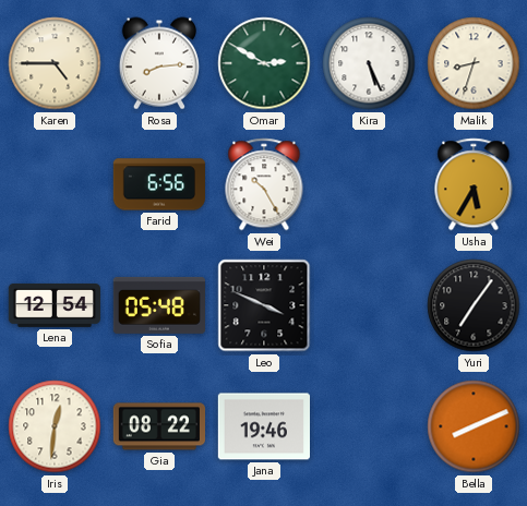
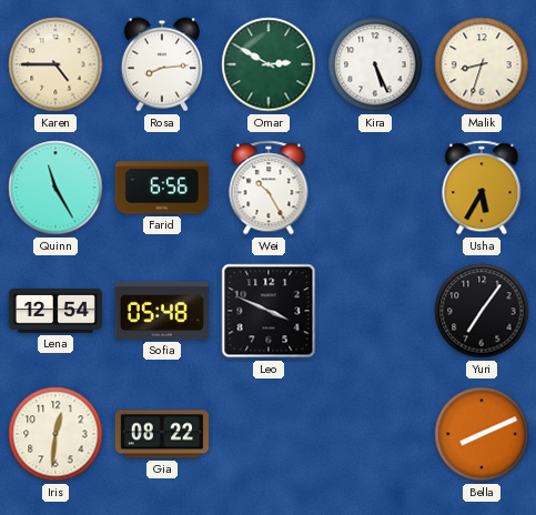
Quinn: none -> 11:25 (55, 188)
Jana: 19:46 -> none (263, 426)
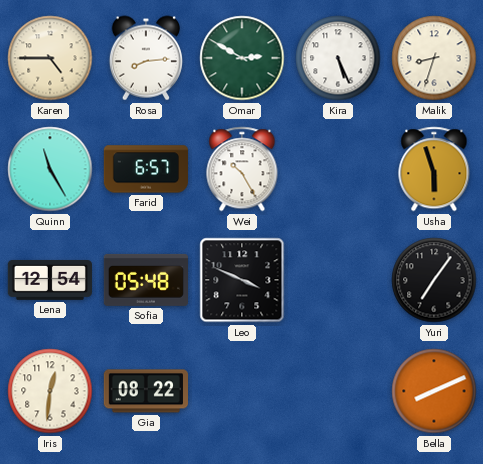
Farid: 6:56 -> 6:57 (145, 169)
Usha: 5:35 -> 5:57 (434, 169)
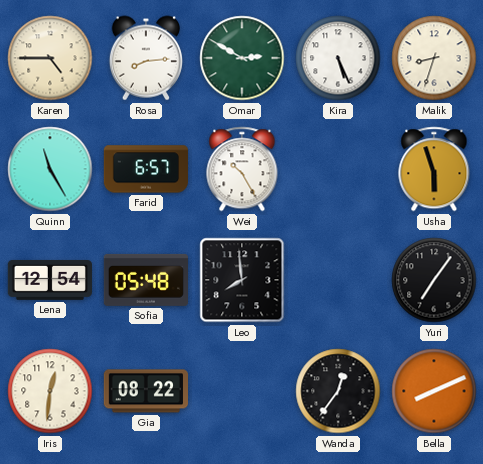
Leo: 3:49 -> 7:59 (242, 280)
Wanda: none -> 12:36 (338, 391)
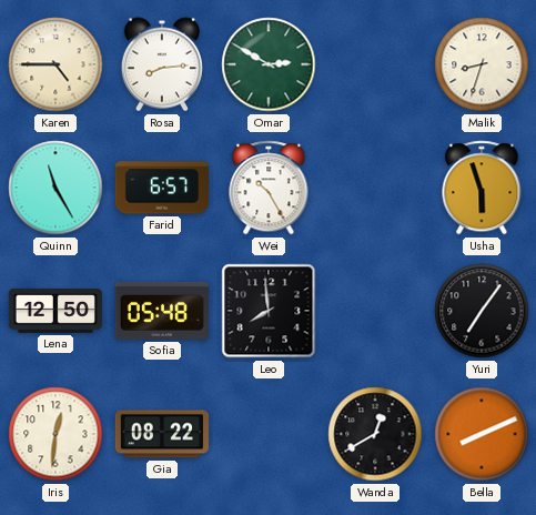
Kira: 5:26 -> none (338, 58)
Lena: 12:54 -> 12:50 (54, 311)
Wanda: 12:36 -> 12:40 (375, 434)
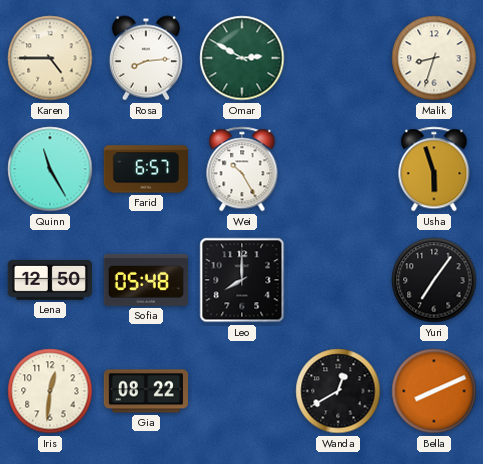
Leo: 7:59 -> 8:00 (242, 280)
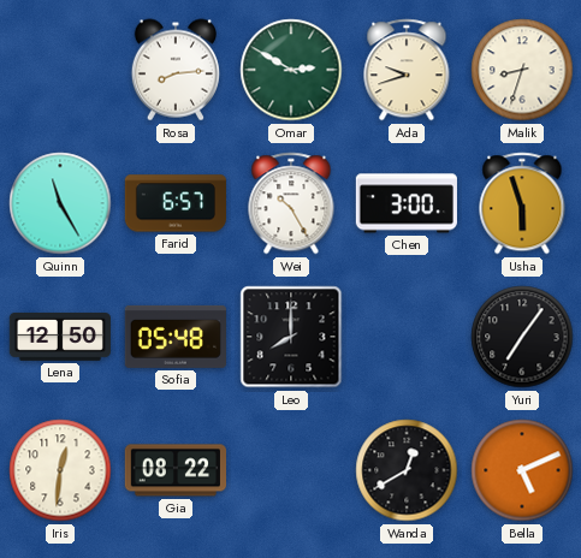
Karen: 4:45 -> none (50, 58)
Ada: none -> 9:42 (407, 70)
Chen: none -> 3:00 (407, 203)
Bella: 8:11 -> 5:11 (522, 470)
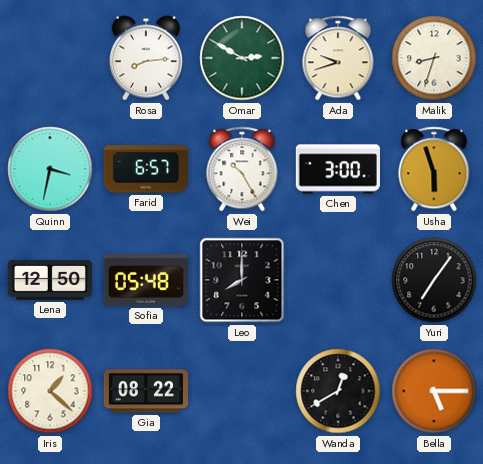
Quinn: 11:25 -> 3:32 (50, 169)
Iris: 12:31 -> 1:22 (50, 391)
Bella: 5:11 -> 5:15 (434, 391)
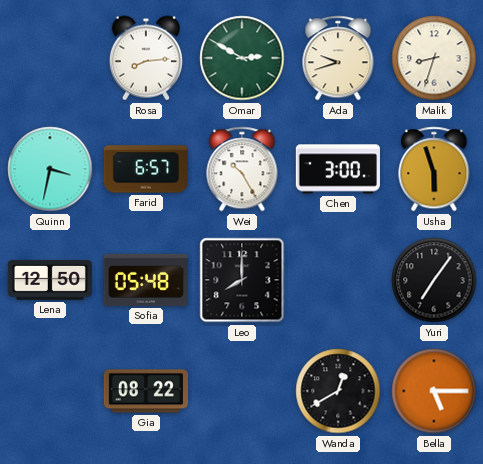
Iris: 1:22 -> none (50, 391)
